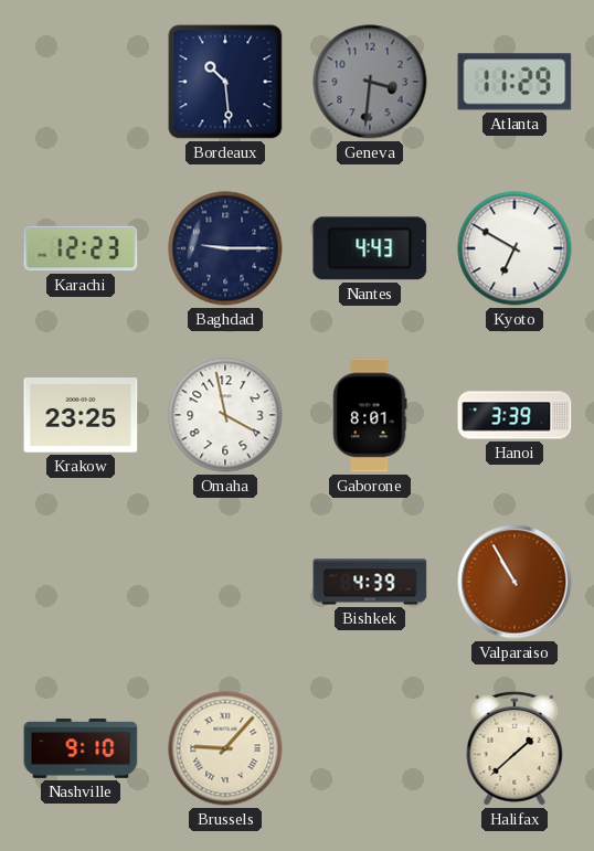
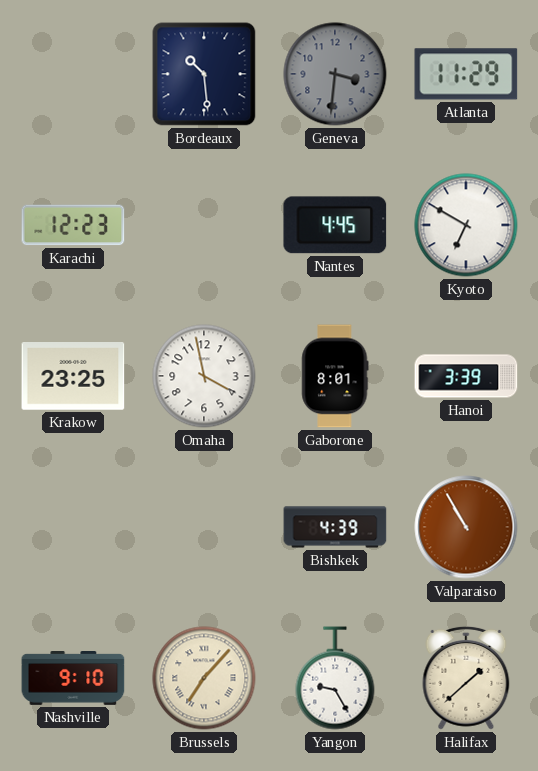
Baghdad: 9:15 -> none (225, 248)
Nantes: 4:43 -> 4:45 (335, 225)
Brussels: 9:07 -> 7:07 (204, 678)
Yangon: none -> 9:25 (335, 678)
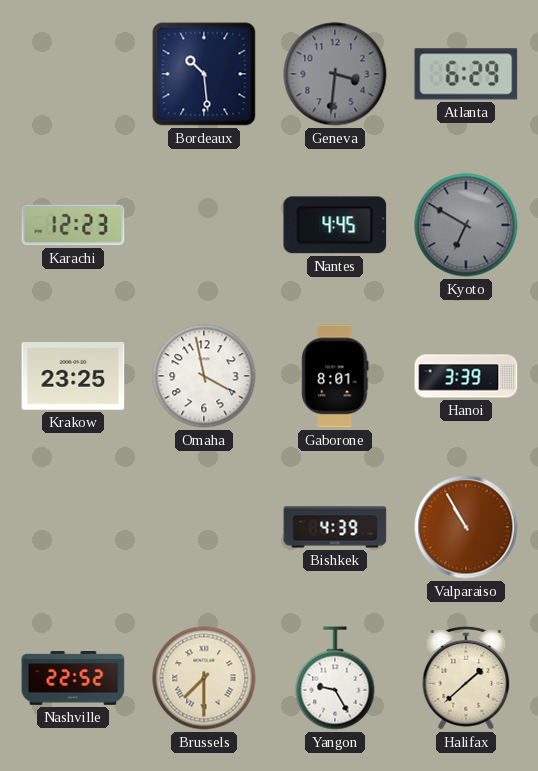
Atlanta: 11:29 -> 6:29 (466, 74)
Kyoto dial: white -> grey (466, 225)
Nashville: 9:10 -> 22:52 (73, 679)
Brussels: 7:07 -> 7:30 (204, 678)
